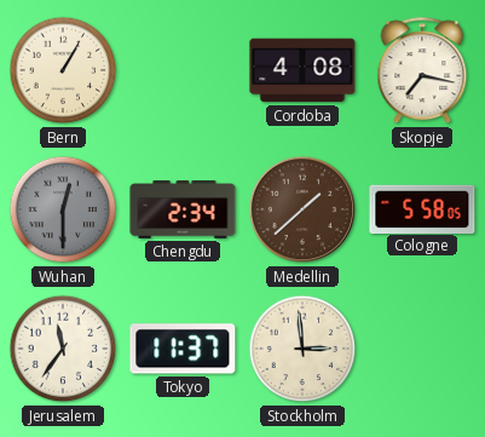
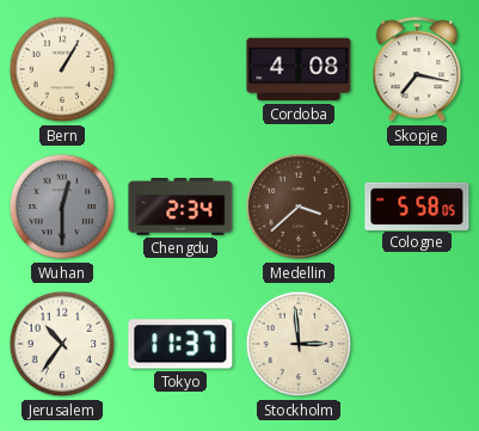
Medellin: 1:38 -> 3:38 (299, 207)
Jerusalem: 11:36 -> 10:36 (62, 344)
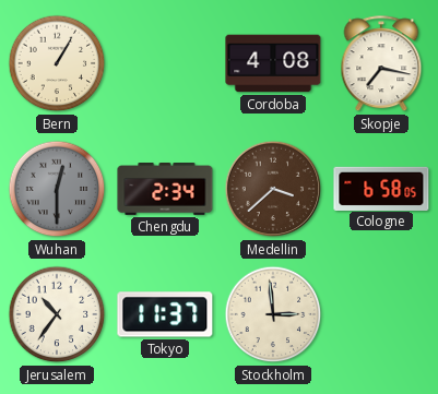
Cologne: 5:58 -> 6:58 (381, 188)
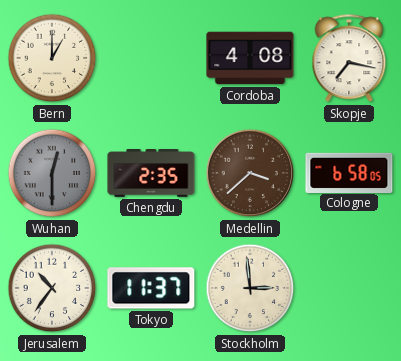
Bern: 1:05 -> 1:00 (52, 58)
Chengdu: 2:34 -> 2:35 (151, 174)
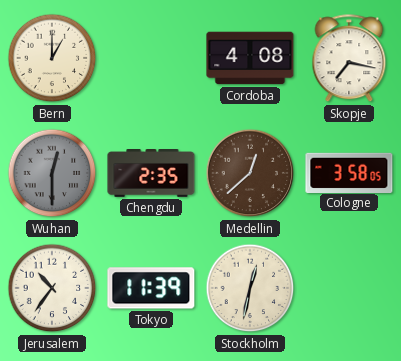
Medellin: 3:38 -> 12:38 (250, 173)
Cologne: 6:58 -> 3:58 (349, 172)
Tokyo: 11:37 -> 11:39 (151, 288)
Stockholm: 2:59 -> 12:32 (250, 288)
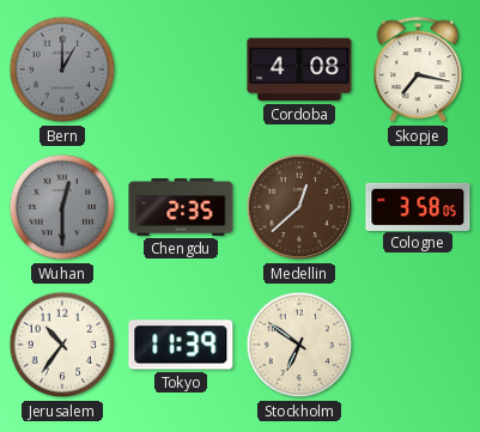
Bern dial: cream -> grey (62, 69)
Stockholm: 12:32 -> 6:51 (299, 345)
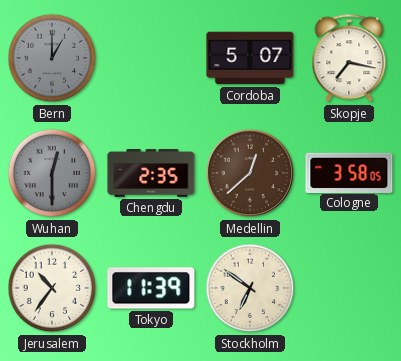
Cordoba: 4:08 -> 5:07 (250, 58)
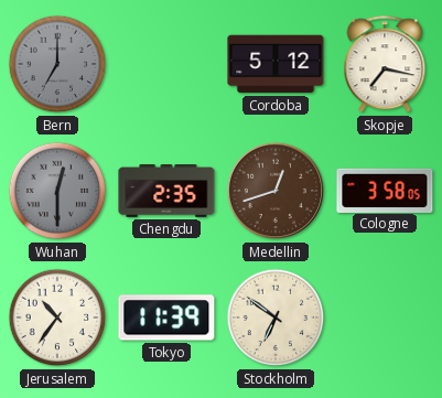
Bern: 1:00 -> 7:00 (57, 64)
Cordoba: 5:07 -> 5:12 (276, 64)
Medellin: 12:38 -> 12:42 (276, 191)
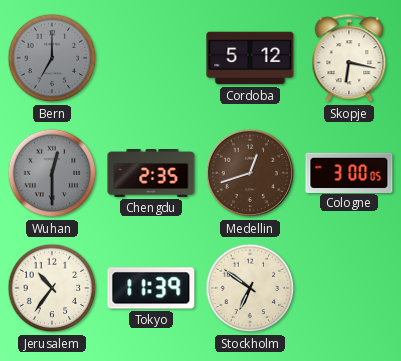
Skopje: 7:17 -> 6:17 (349, 59)
Cologne: 3:58 -> 3:00 (349, 172)
